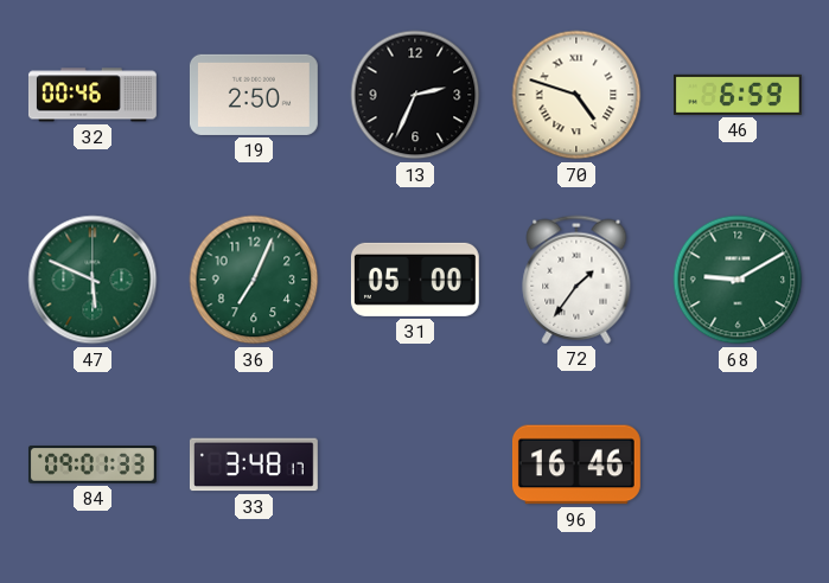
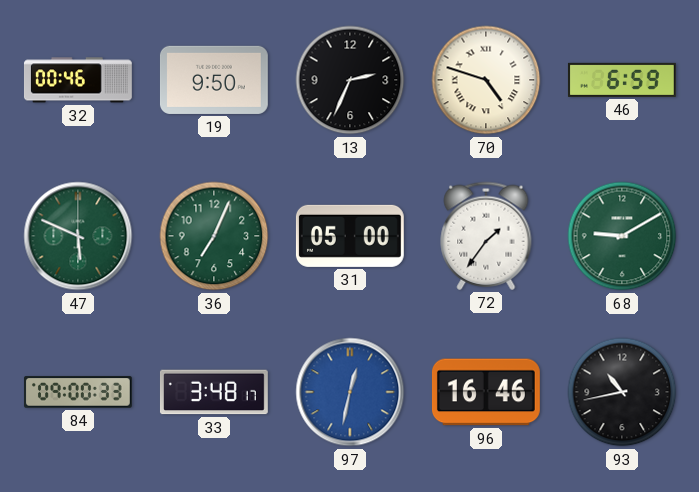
19: 2:50 -> 9:50 (214, 80)
84: 09:01 -> 09:00 (78, 392)
97: none -> 12:32 (350, 392)
93: none -> 10:43 (622, 392)
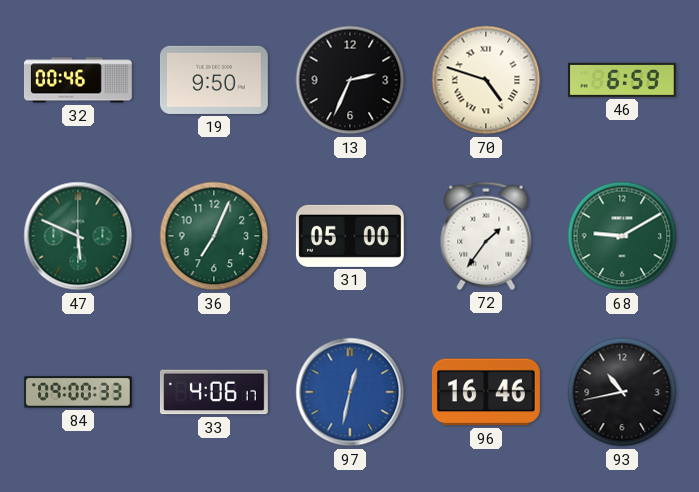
33: 3:48 -> 4:06 (214, 392)
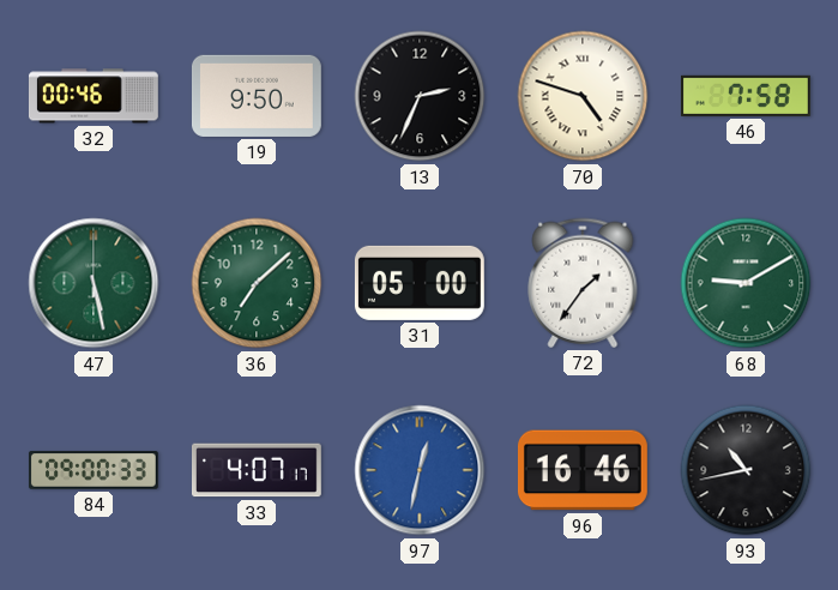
46: 6:59 -> 7:58 (746, 96)
47: 5:49 -> 5:28 (94, 283)
36: 7:04 -> 7:08 (257, 283)
33: 4:06 -> 4:07 (257, 470)
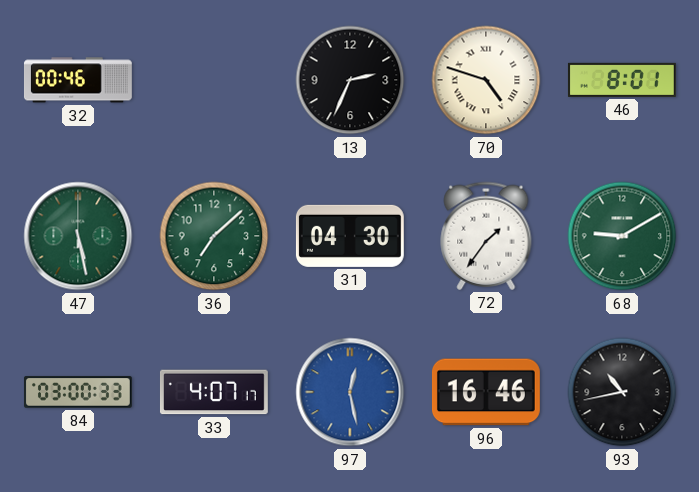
19: 9:50 -> none (257, 96)
46: 7:58 -> 8:01 (622, 80)
31: 05:00 -> 04:30 (350, 236)
84: 09:00 -> 03:00 (78, 392)
97: 12:32 -> 12:28 (350, 392)
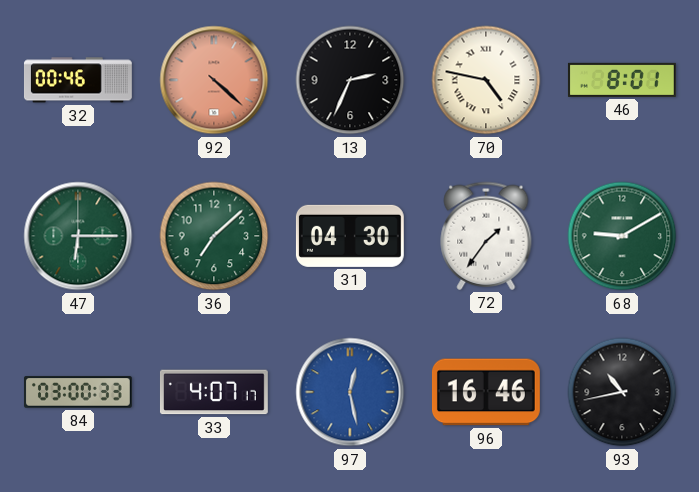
92: none -> 4:22 (214, 80)
70: 4:48 -> 4:47 (486, 80)
47: 5:28 -> 6:15 (78, 236)
